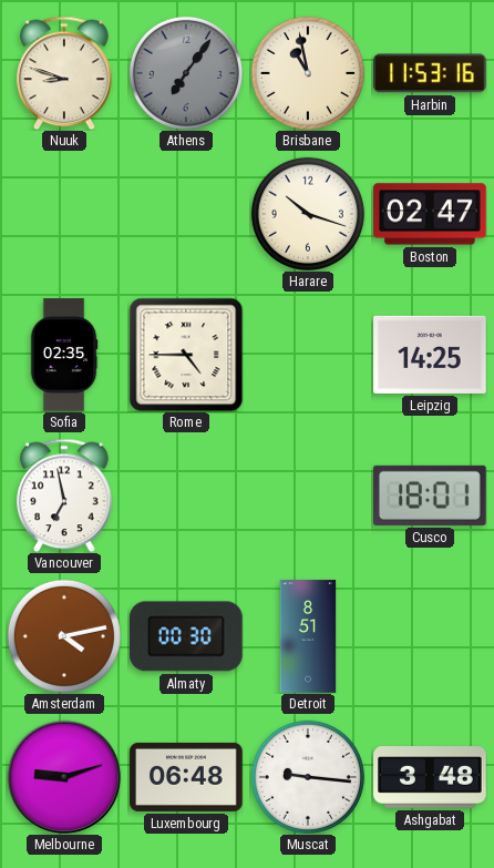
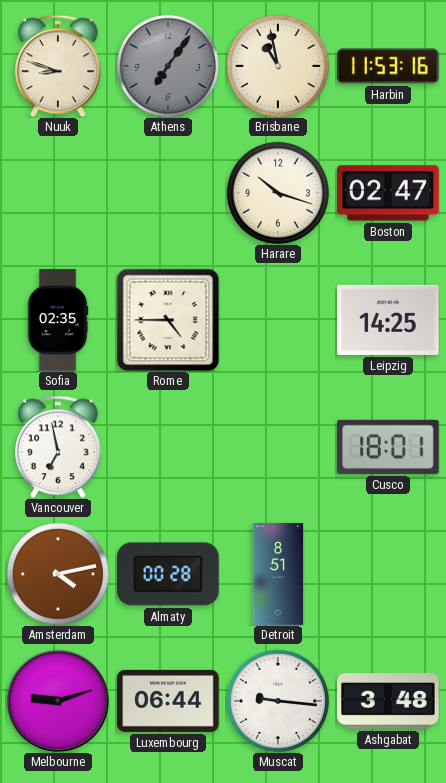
Almaty: 00:30 -> 00:28 (169, 574)
Luxembourg: 06:48 -> 06:44 (168, 701)
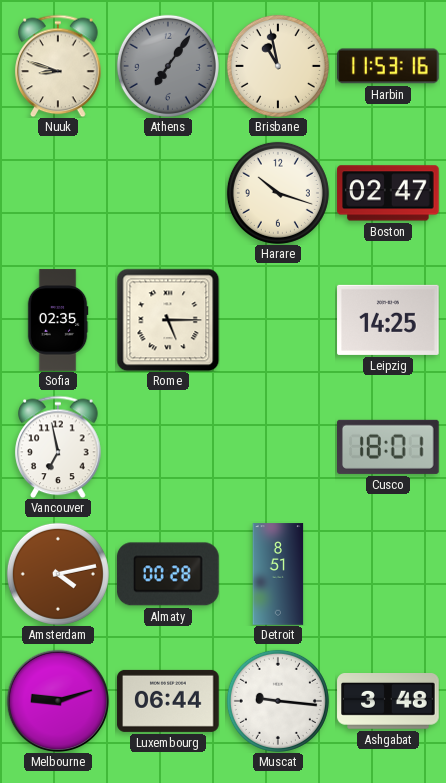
Rome: 4:45 -> 5:15 (168, 320)
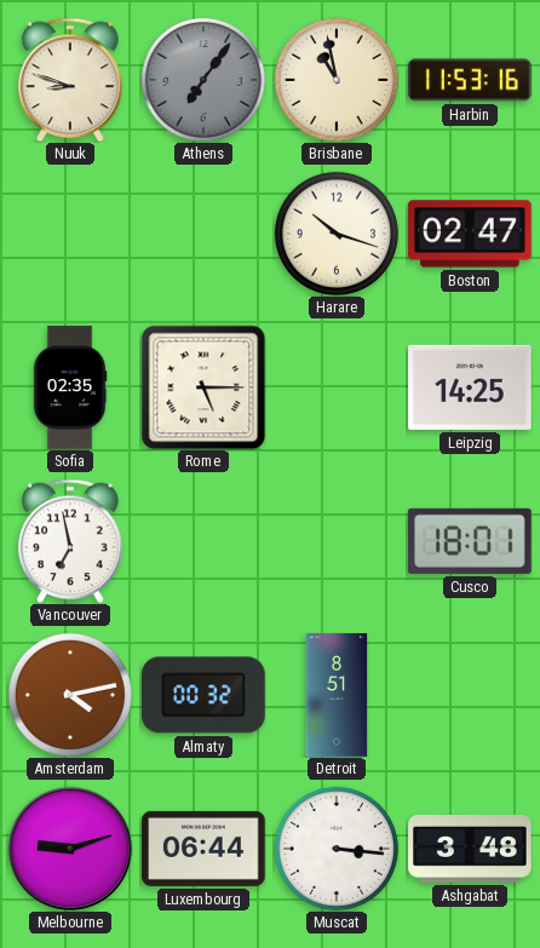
Almaty: 00:28 -> 00:32 (205, 695)
Muscat: 9:16 -> 3:16 (337, 849)
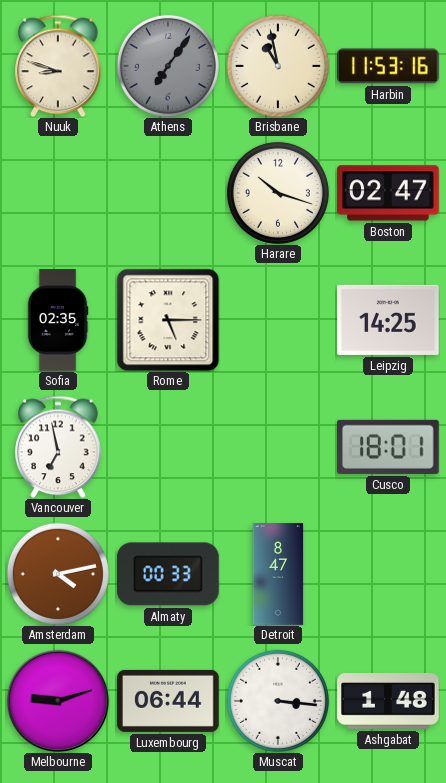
Almaty: 00:32 -> 00:33 (169, 574)
Detroit: 8:51 -> 8:47 (278, 574)
Ashgabat: 3:48 -> 1:48 (388, 701)
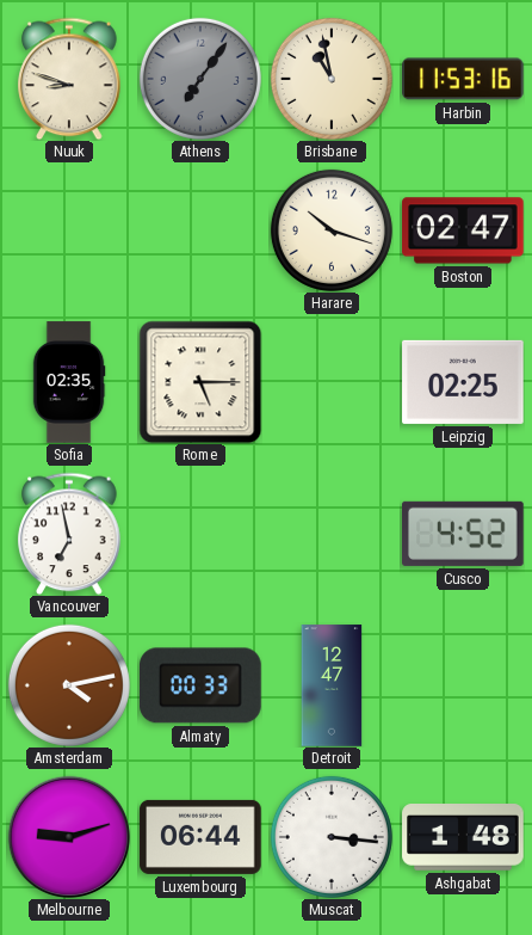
Leipzig: 14:25 -> 02:25 (463, 382)
Cusco: 18:01 -> 4:52 (464, 534)
Detroit: 8:47 -> 12:47 (332, 685)
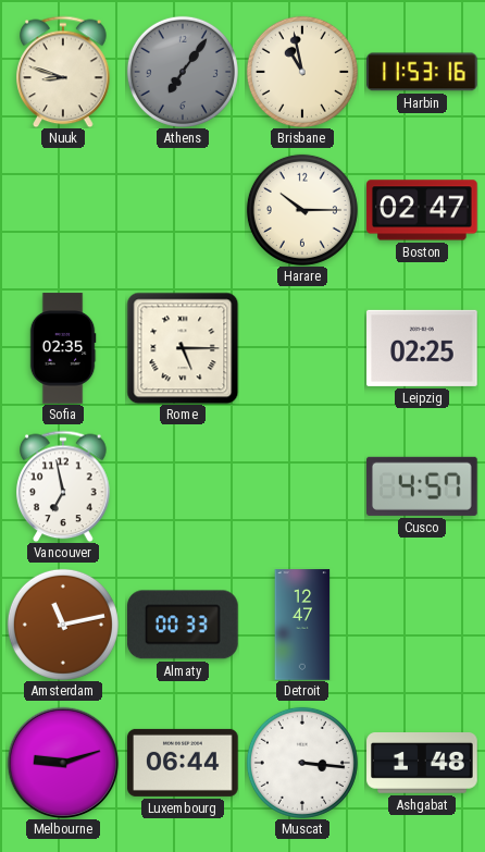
Harare: 10:18 -> 10:15 (302, 210)
Cusco: 4:52 -> 4:57 (423, 486)
Amsterdam: 4:13 -> 11:13 (63, 625)
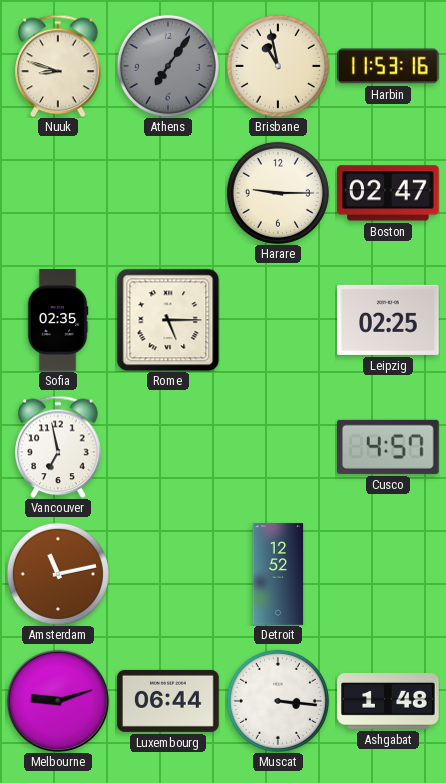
Harare: 10:15 -> 9:15 (278, 193)
Almaty: 00:33 -> none (184, 625)
Detroit: 12:47 -> 12:52 (278, 574)
